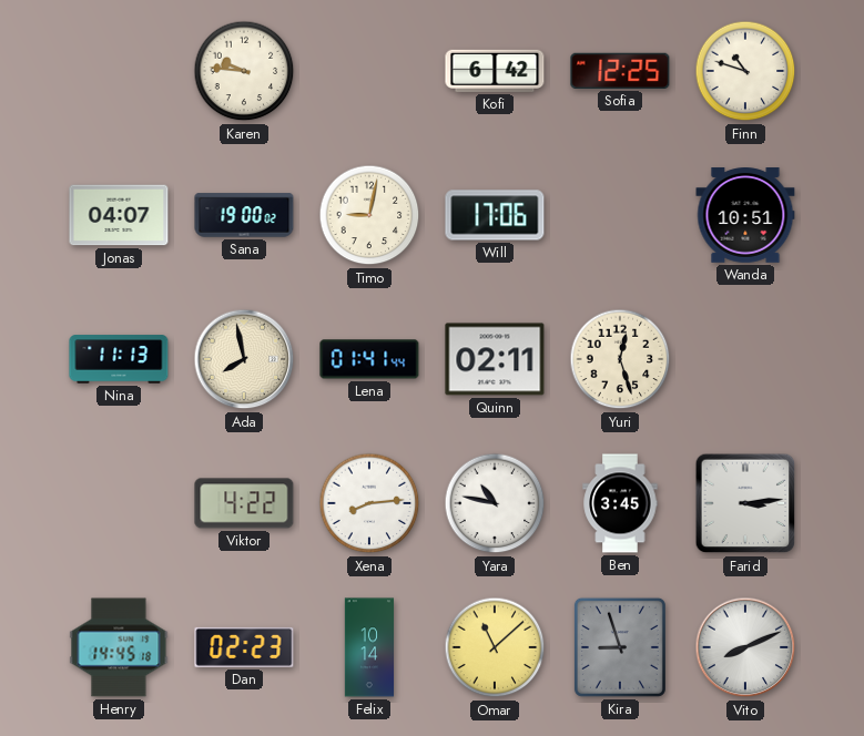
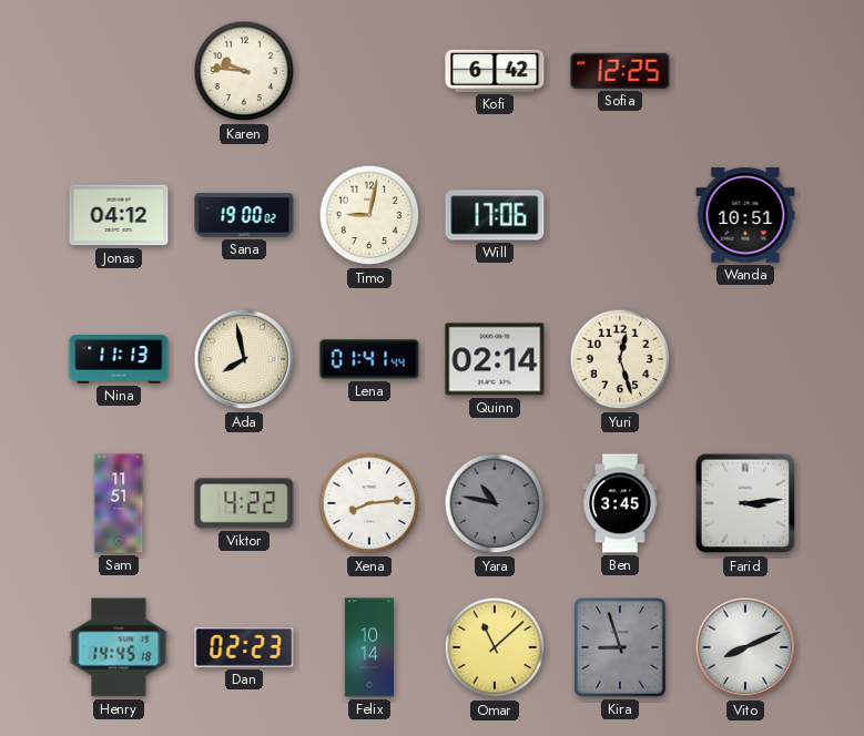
Finn: 10:48 -> none (745, 71)
Jonas: 04:07 -> 04:12 (119, 215)
Quinn: 02:11 -> 02:14 (495, 359)
Sam: none -> 11:51 (119, 503)
Yara dial: white -> grey (495, 503)
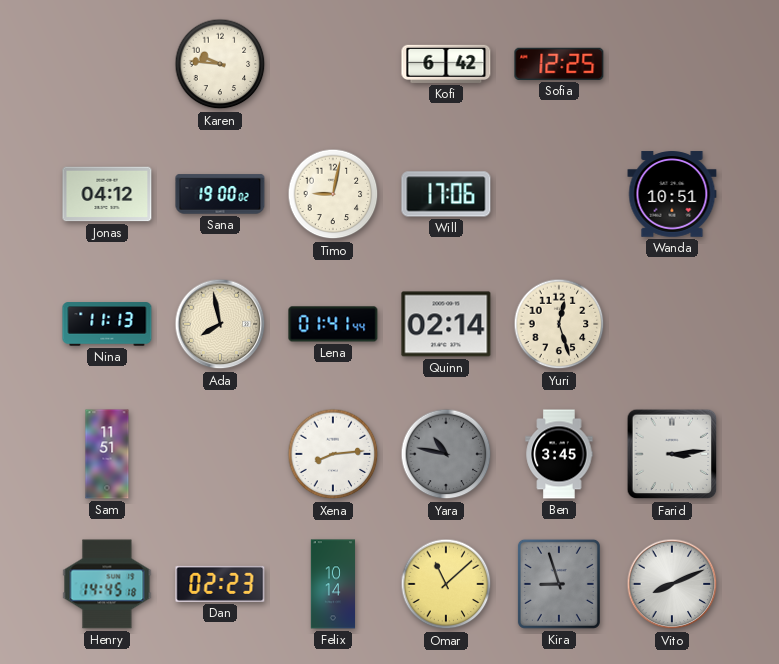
Viktor: 4:22 -> none (244, 503)
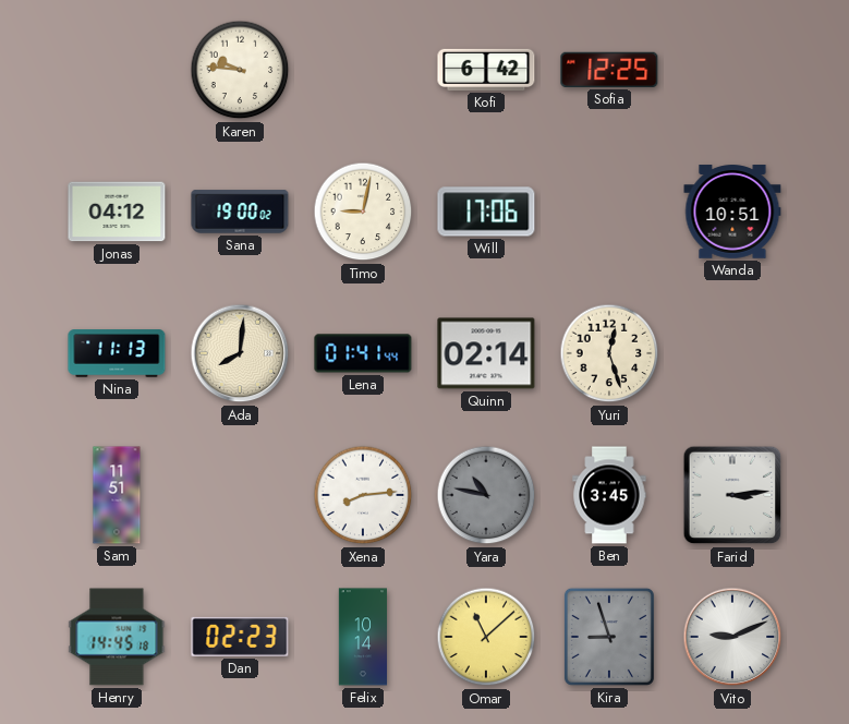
Ada: 7:58 -> 8:01 (240, 353)
Vito: 8:11 -> 9:11 (732, 637)
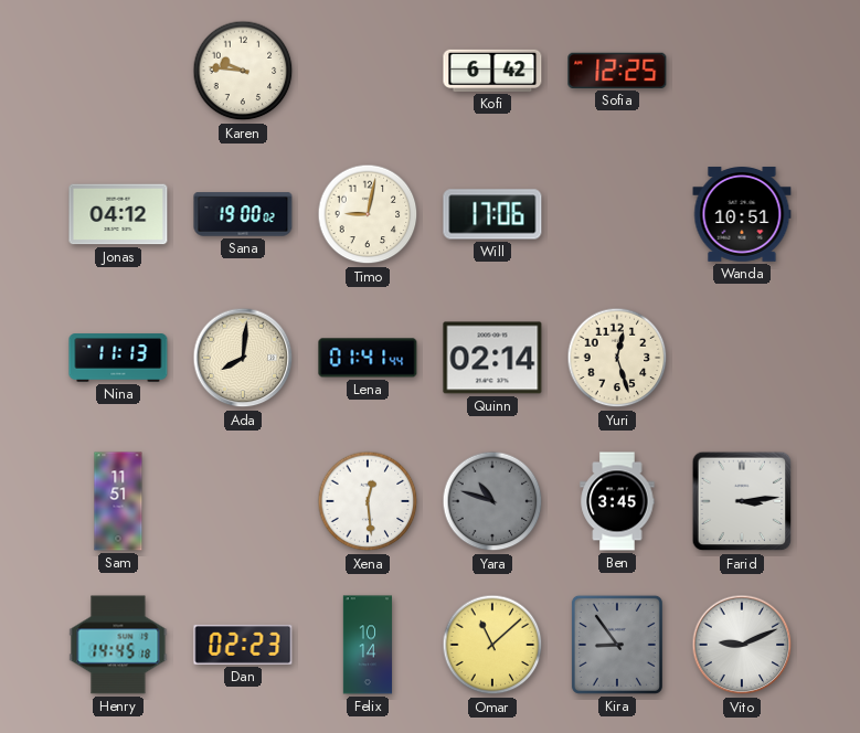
Xena: 8:14 -> 12:29 (368, 501)
Yara: 10:47 -> 10:48 (492, 501)
Kira: 8:57 -> 8:54 (617, 645)
